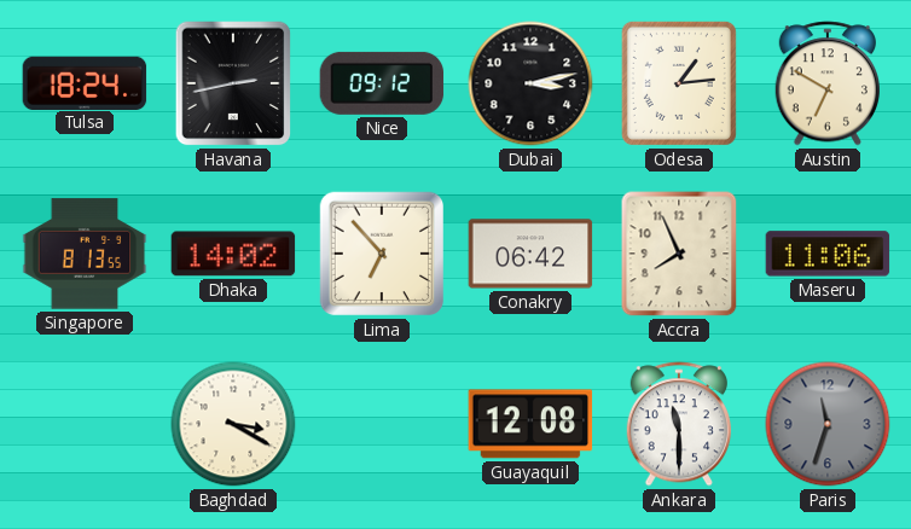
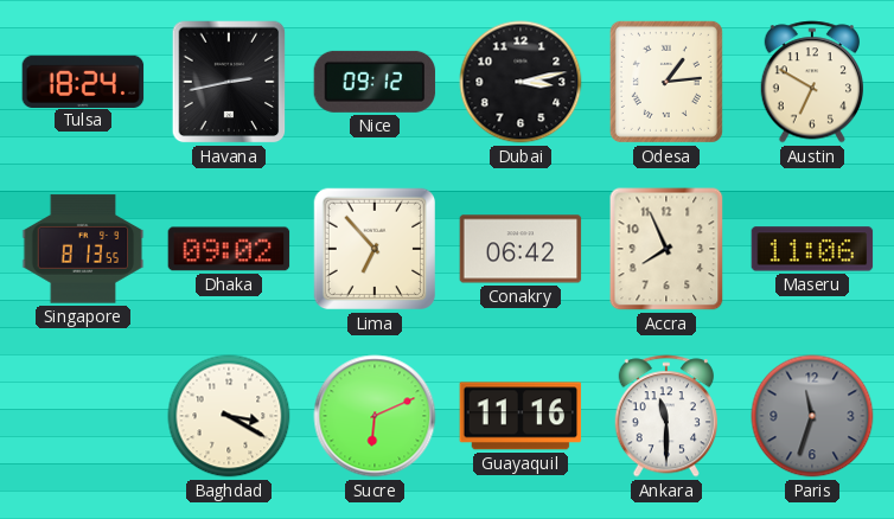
Dhaka: 14:02 -> 09:02 (229, 249)
Sucre: none -> 6:11 (375, 416)
Guayaquil: 12:08 -> 11:16 (521, 416)
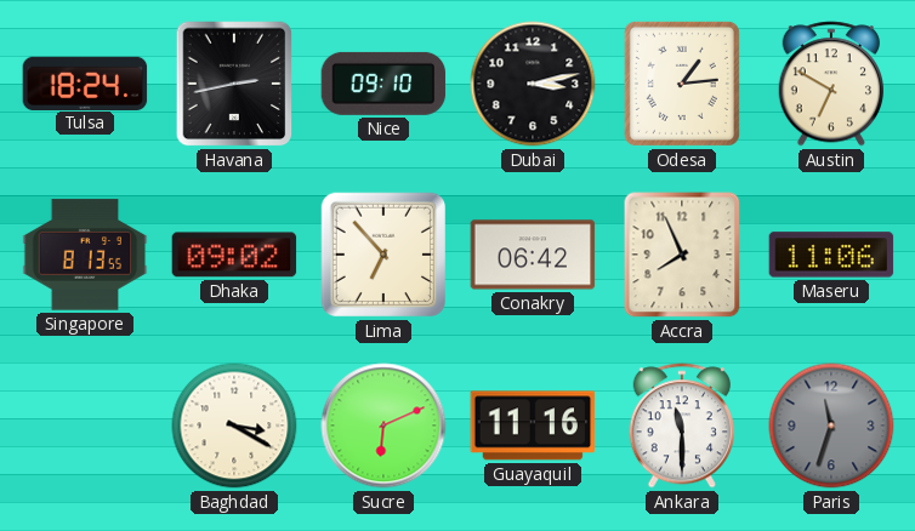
Nice: 09:12 -> 09:10 (383, 84)
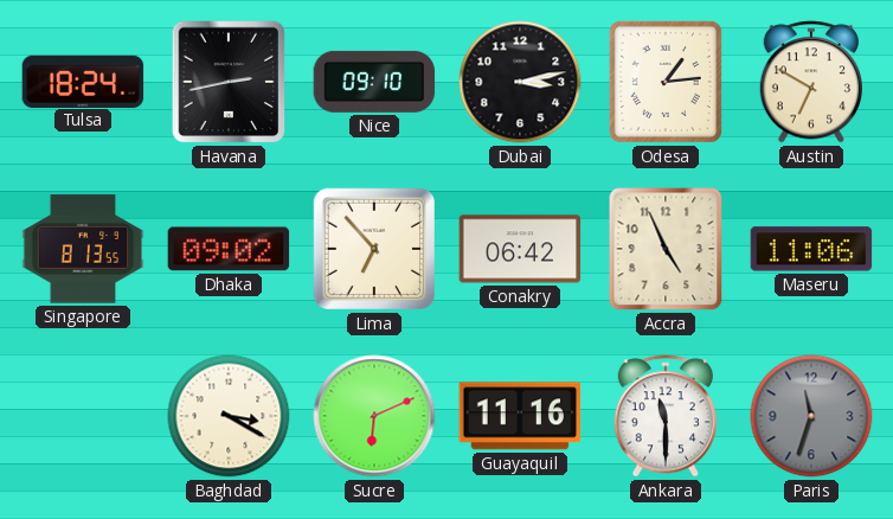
Accra: 7:56 -> 4:56 (666, 249)
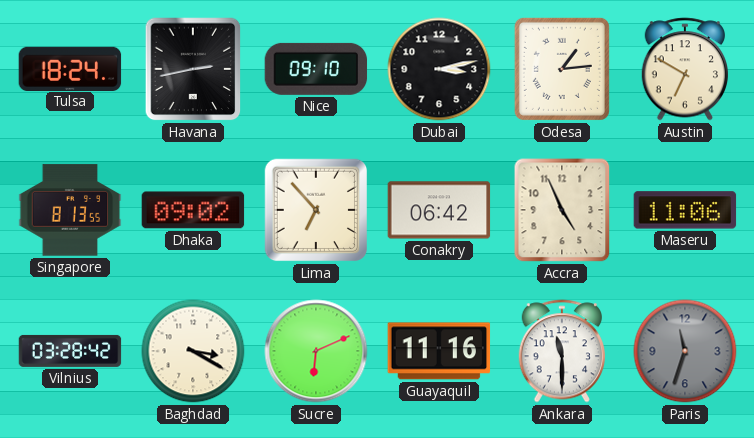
Vilnius: none -> 03:28 (70, 351)
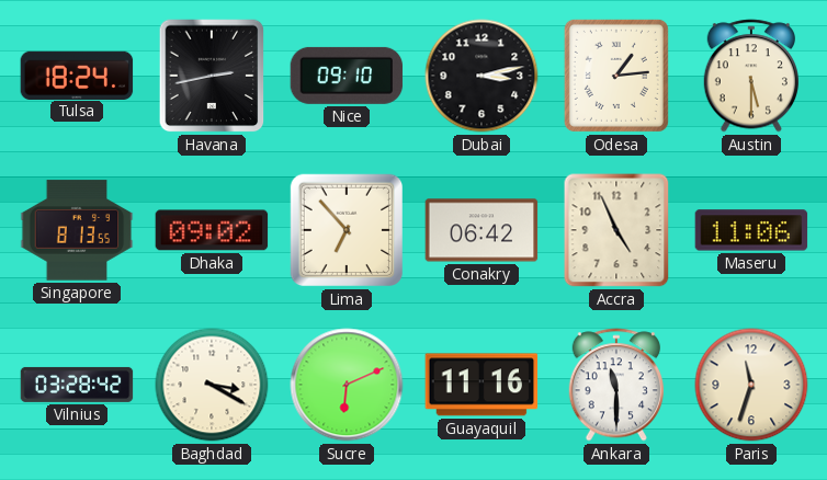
Austin: 6:50 -> 5:30 (750, 76)
Paris dial: grey -> cream (751, 385)
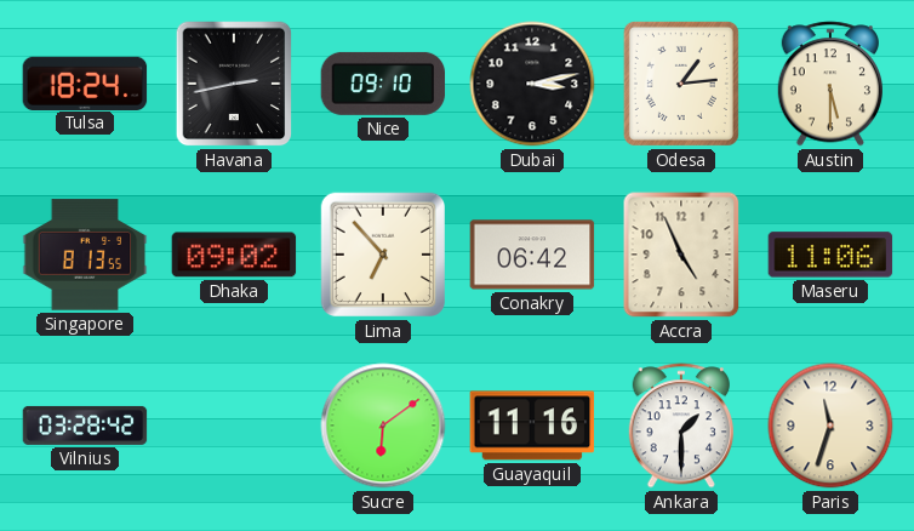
Baghdad: 3:20 -> none (212, 385)
Sucre: 6:11 -> 6:09 (383, 426)
Ankara: 11:30 -> 1:30 (680, 426)
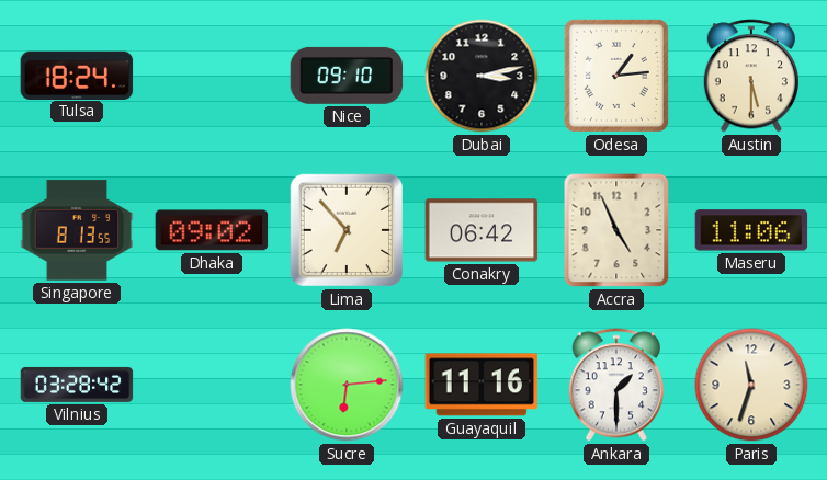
Havana: 2:43 -> none (234, 84)
Sucre: 6:09 -> 6:14 (347, 385)
